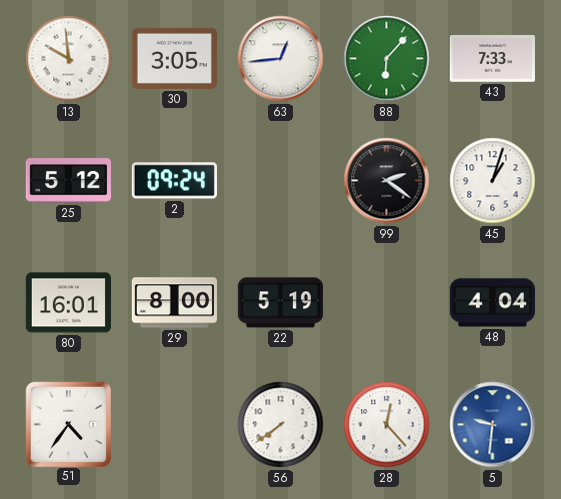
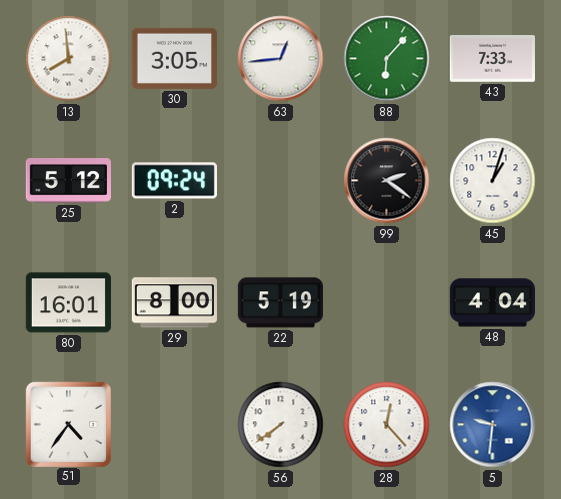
13: 9:59 -> 7:59 (69, 59)
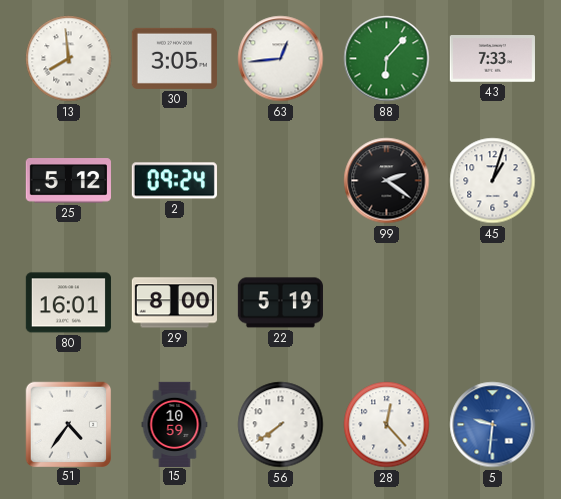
48: 4:04 -> none (492, 303)
15: none -> 10:59 (175, 424)
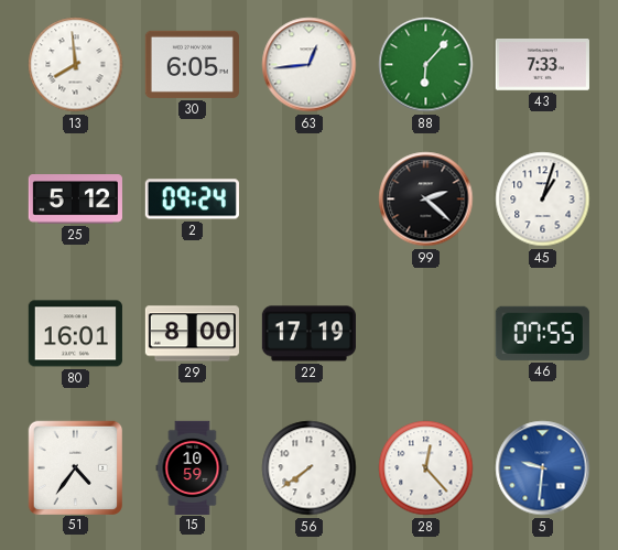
30: 3:05 -> 6:05 (192, 64)
99: 2:21 -> 2:22 (426, 199)
22: 5:19 -> 17:19 (308, 334)
46: none -> 07:55 (542, 333)
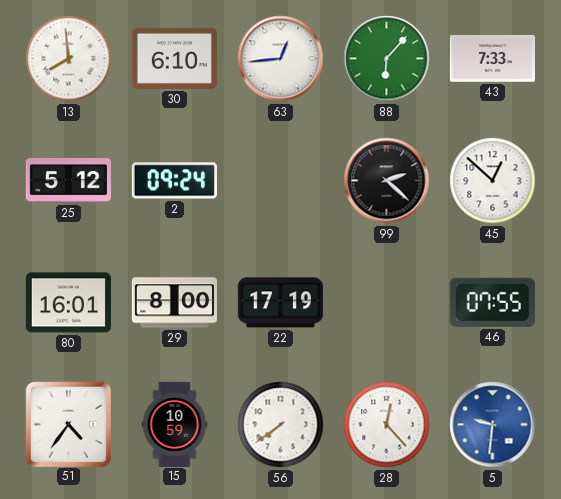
30: 6:05 -> 6:10 (174, 58)
45: 1:03 -> 12:52 (493, 181)
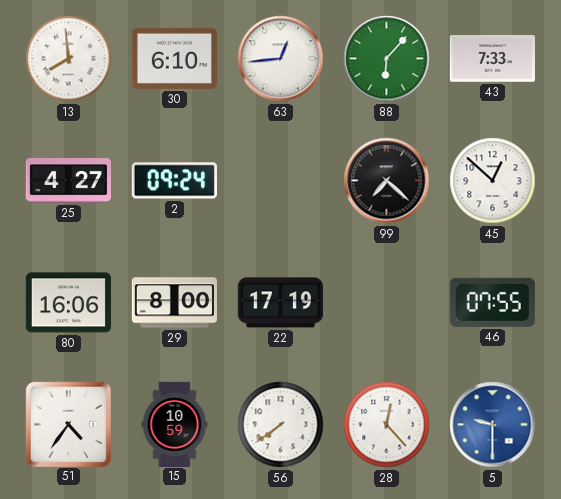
25: 5:12 -> 4:27 (68, 181)
99: 2:22 -> 7:22 (387, 181)
80: 16:01 -> 16:06 (68, 303)
5: 9:31 -> 9:30 (493, 425)
